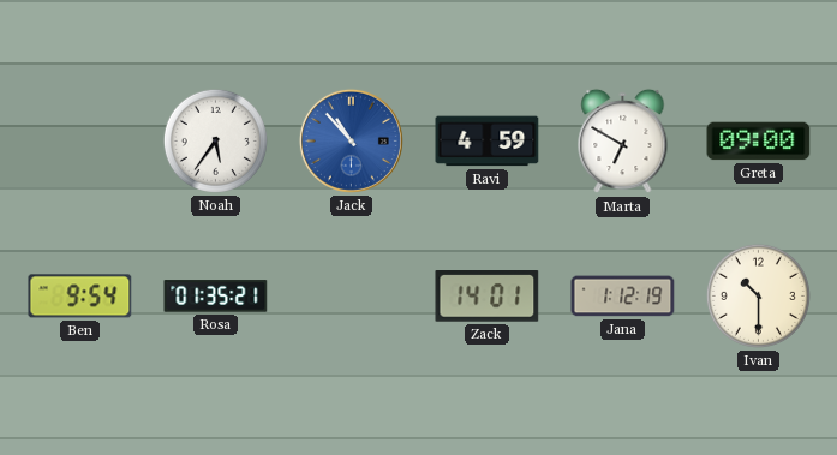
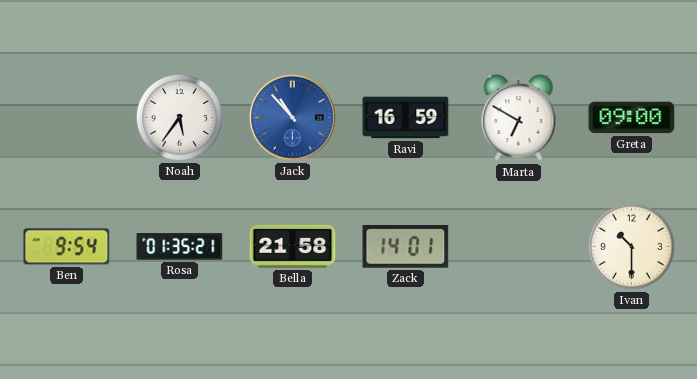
Ravi: 4:59 -> 16:59 (406, 118)
Bella: none -> 21:58 (293, 246)
Jana: 1:12 -> none (623, 297)
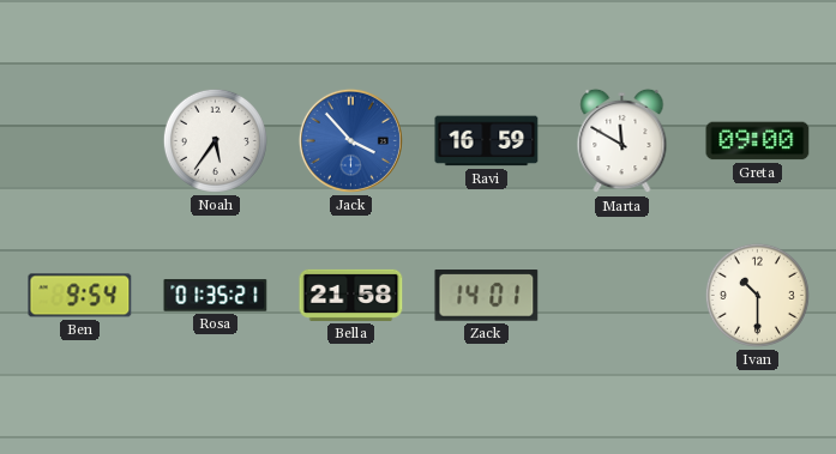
Jack: 10:53 -> 3:53 (350, 140)
Marta: 6:50 -> 11:50 (623, 141)
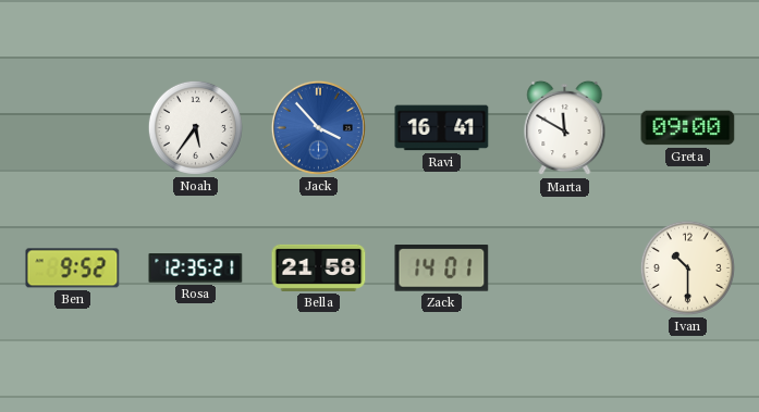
Ravi: 16:59 -> 16:41 (442, 128)
Ben: 9:54 -> 9:52 (73, 269)
Rosa: 01:35 -> 12:35 (196, 269)
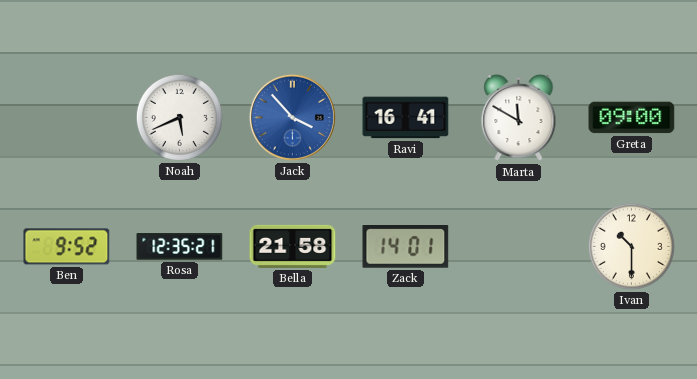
Noah: 5:36 -> 5:41 (179, 117)
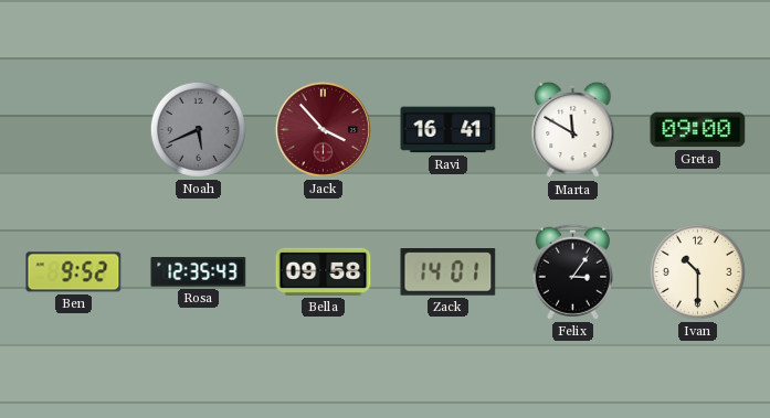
Noah dial: white -> grey (198, 129)
Jack dial: blue -> burgundy (323, 129)
Rosa: 12:35:21 -> 12:35:43 (199, 272)
Bella: 21:58 -> 09:58 (324, 271)
Felix: none -> 3:06 (572, 271)
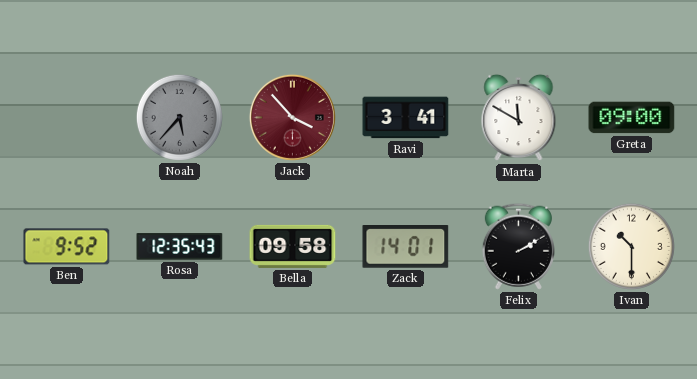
Noah: 5:41 -> 5:37 (179, 117)
Ravi: 16:41 -> 3:41 (406, 118)
Felix: 3:06 -> 2:10 (518, 246)
